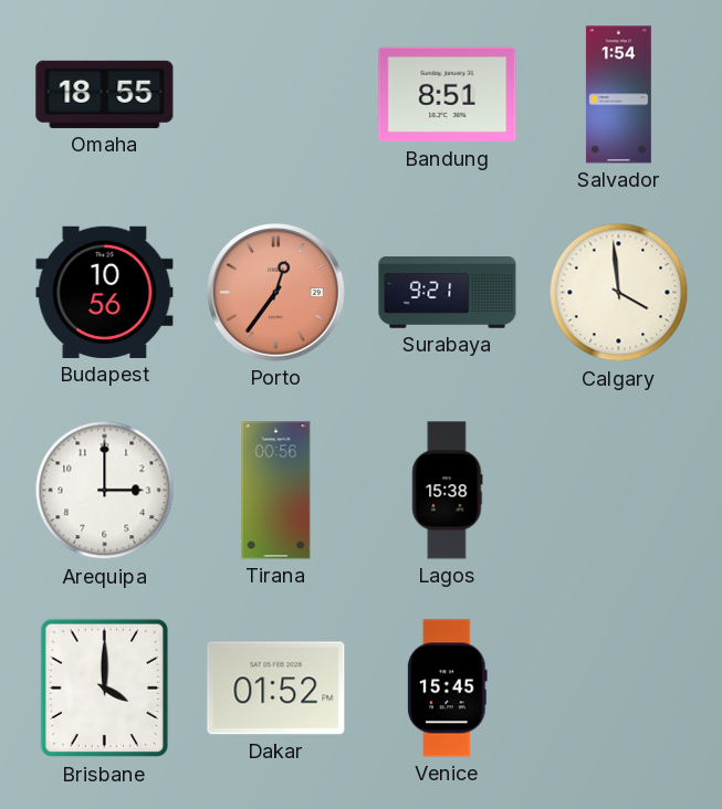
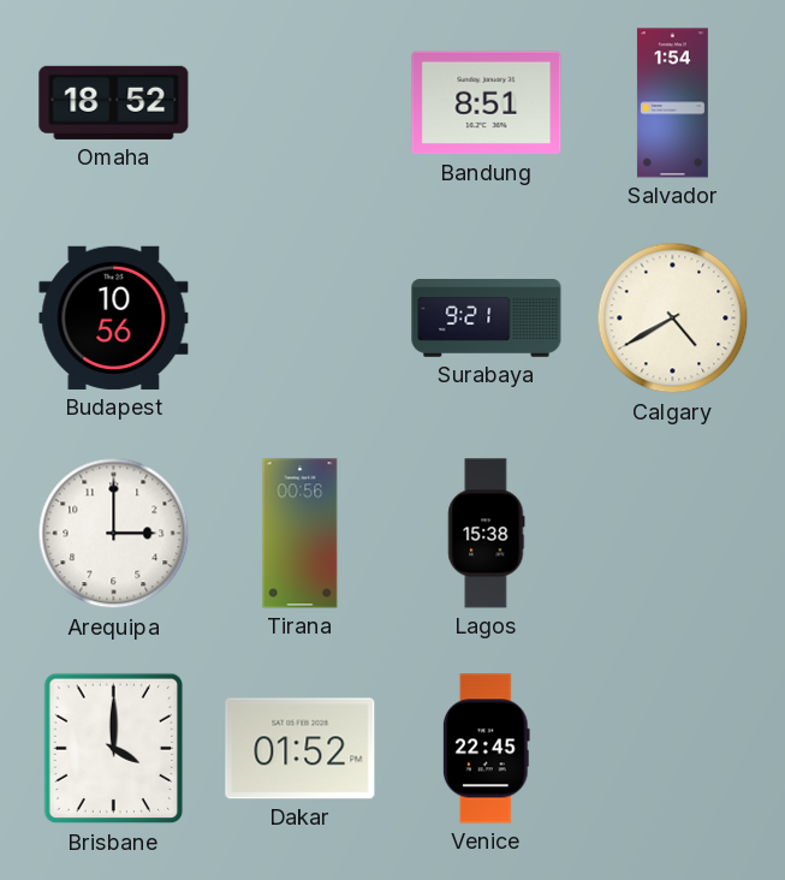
Omaha: 18:55 -> 18:52 (114, 102)
Porto: 12:36 -> none (276, 293)
Calgary: 3:59 -> 4:40 (673, 319)
Venice: 15:45 -> 22:45 (487, 749)
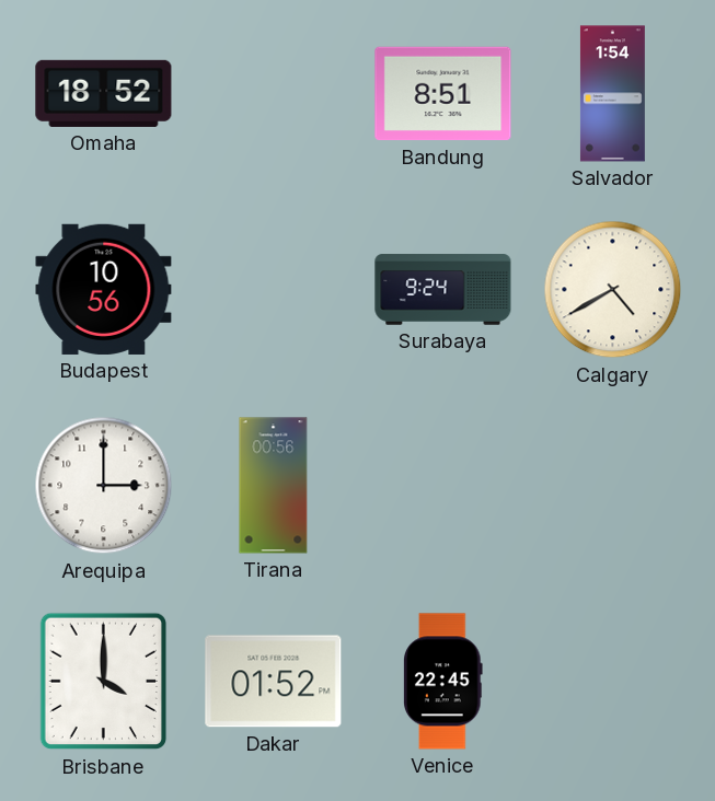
Surabaya: 9:21 -> 9:24 (443, 290)
Lagos: 15:38 -> none (487, 534)
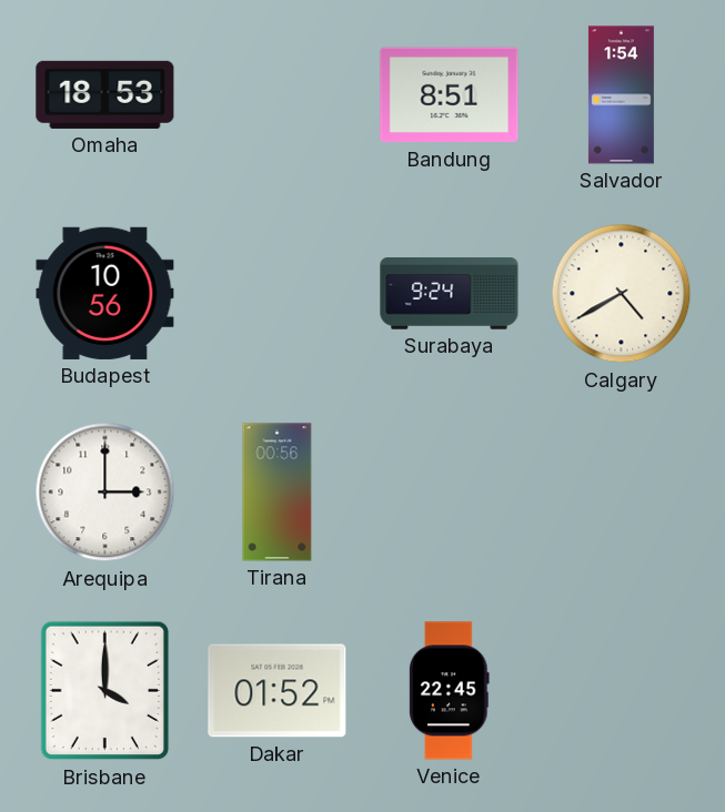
Omaha: 18:52 -> 18:53 (105, 94)
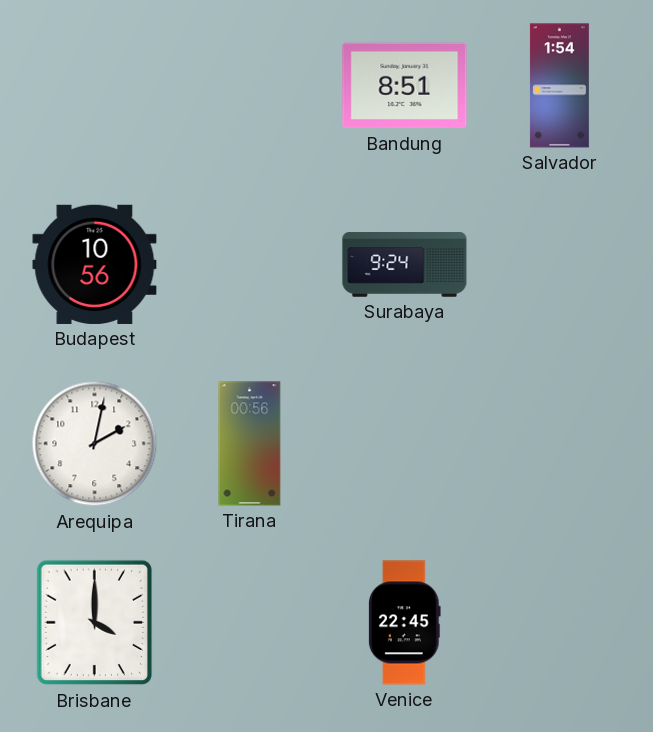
Omaha: 18:53 -> none (105, 94)
Calgary: 4:40 -> none (622, 294)
Arequipa: 3:00 -> 2:02 (95, 444)
Dakar: 01:52 -> none (278, 691)
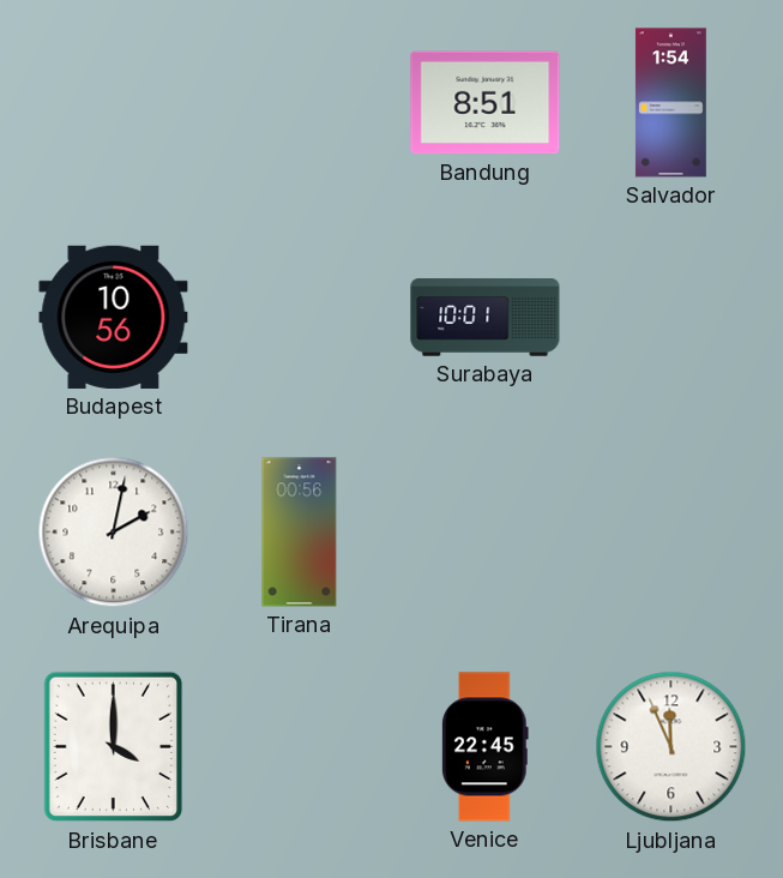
Surabaya: 9:24 -> 10:01 (486, 318)
Ljubljana: none -> 11:56 (671, 747)
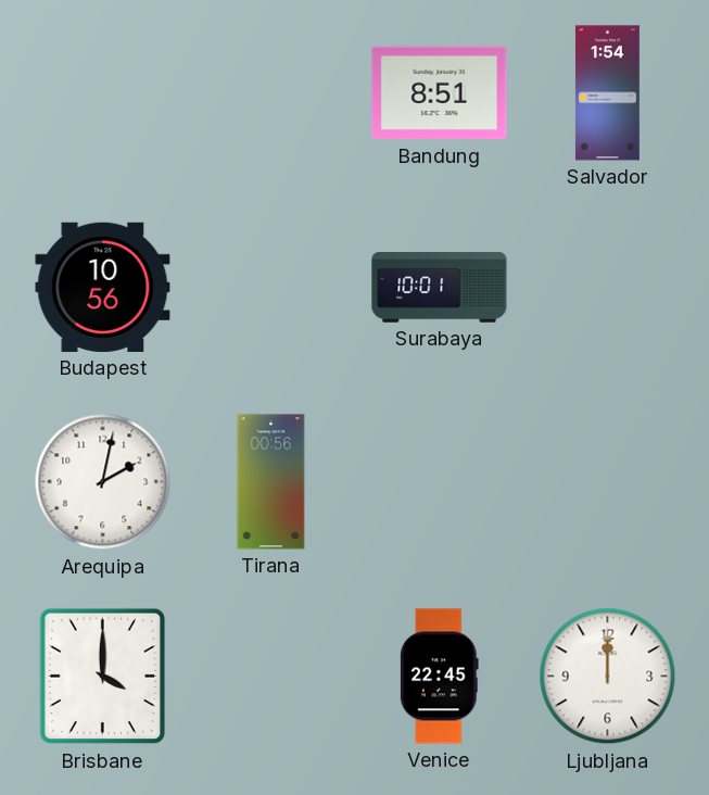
Ljubljana: 11:56 -> 12:00 (608, 677)
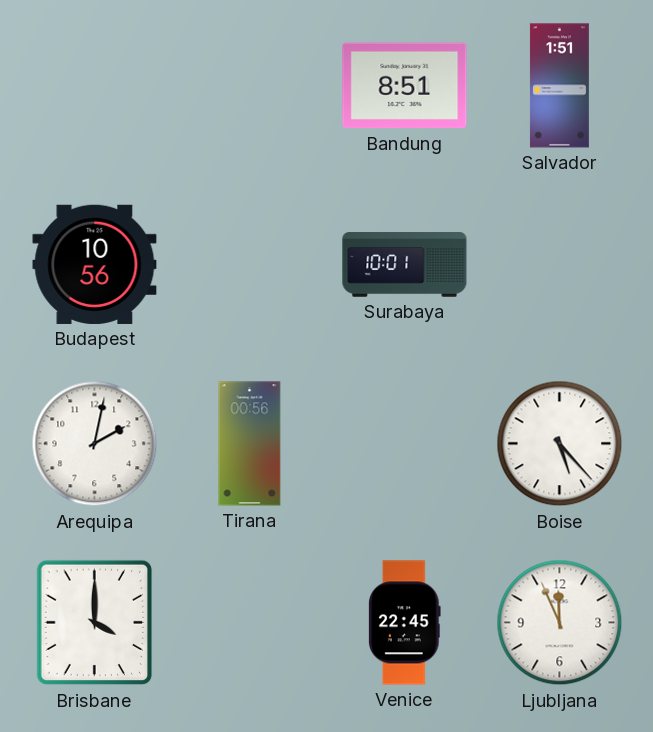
Salvador: 1:54 -> 1:51 (559, 86)
Boise: none -> 5:23 (560, 444)
Ljubljana: 12:00 -> 11:56 (560, 623)
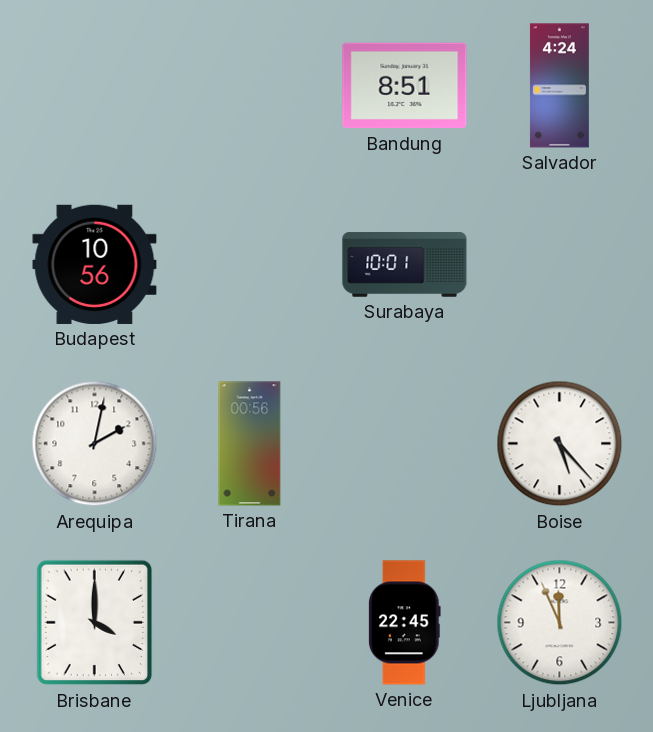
Salvador: 1:51 -> 4:24 (559, 86)
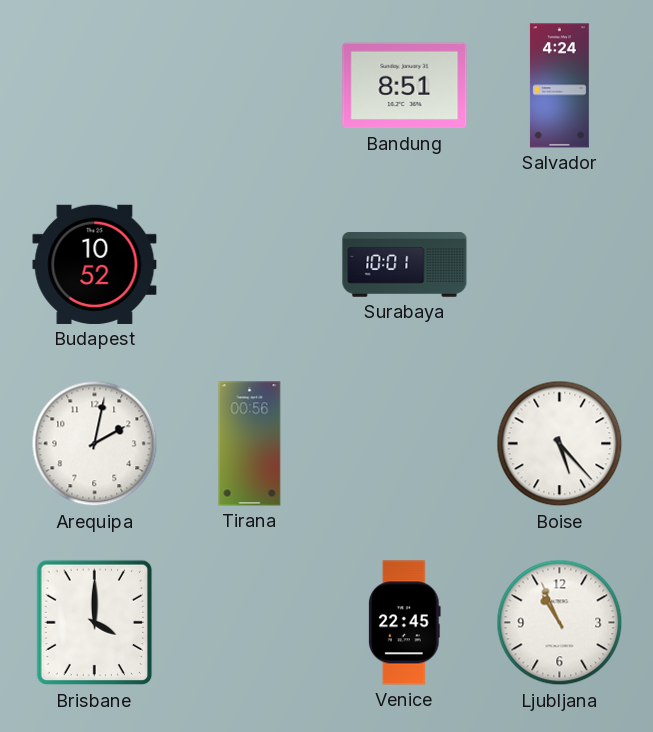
Budapest: 10:56 -> 10:52 (95, 264)
Ljubljana: 11:56 -> 10:56 (560, 623)
